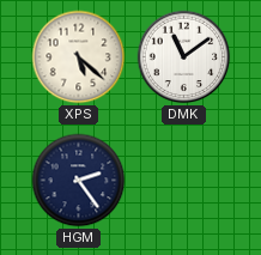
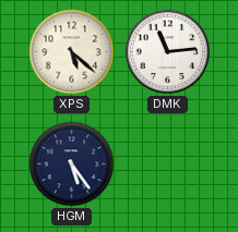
DMK: 11:09 -> 11:14 (168, 52)
HGM: 2:24 -> 5:24 (72, 164)
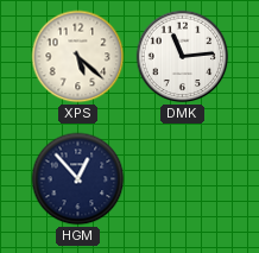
HGM: 5:24 -> 12:53 (78, 179)
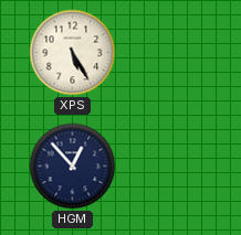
XPS: 5:22 -> 5:25 (73, 53)
DMK: 11:14 -> none (183, 57)
